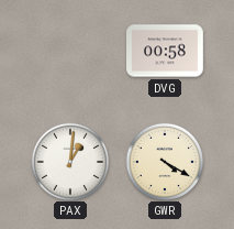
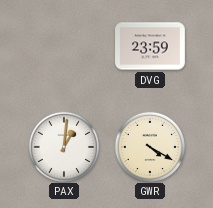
DVG: 00:58 -> 23:59 (151, 46)
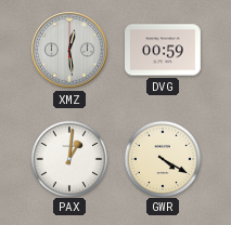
XMZ: none -> 12:29 (69, 50)
DVG: 23:59 -> 00:59 (164, 50)
